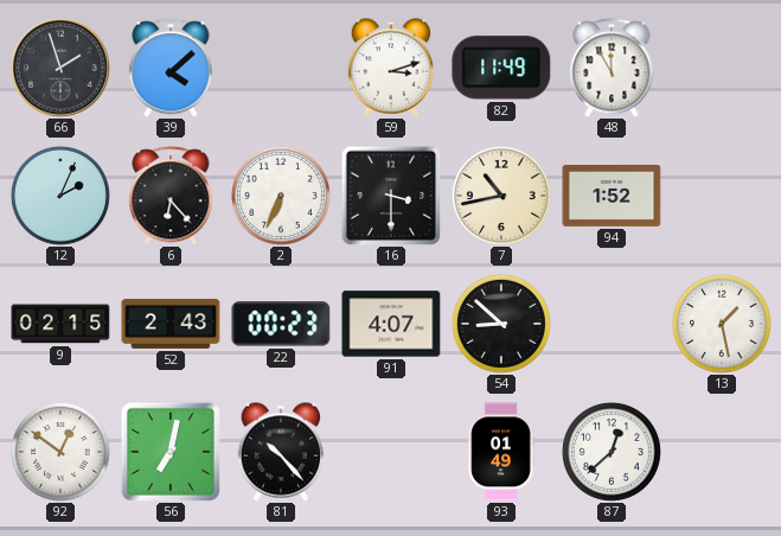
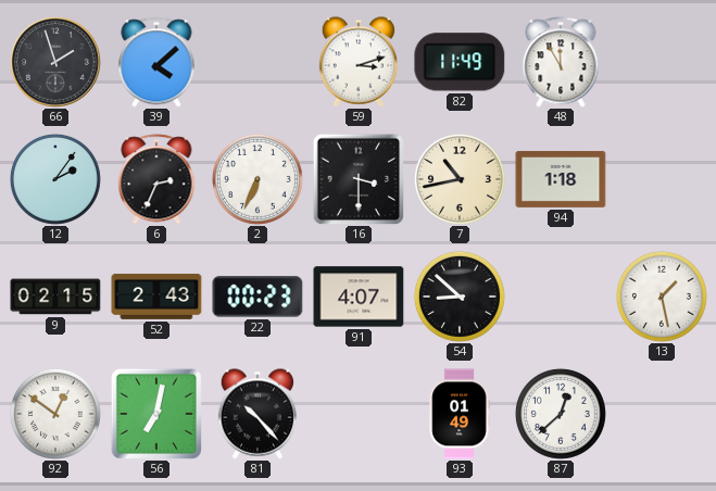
12: 2:04 -> 2:06 (55, 179)
6: 6:23 -> 2:34 (156, 179)
94: 1:52 -> 1:18 (561, 179)
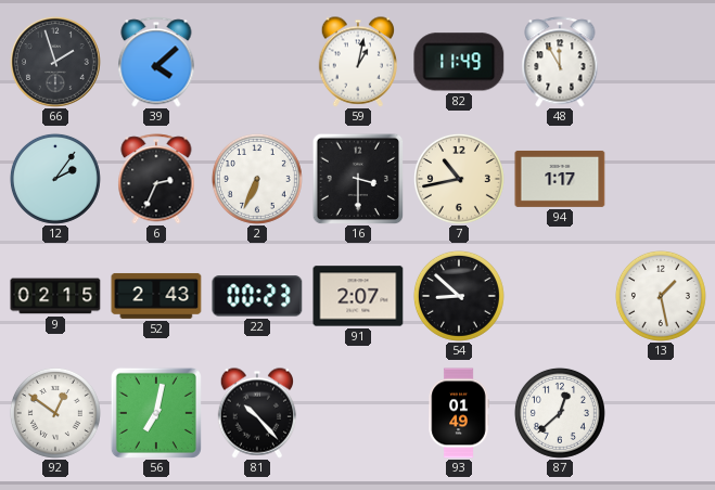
59: 3:12 -> 1:02 (358, 62)
94: 1:18 -> 1:17 (560, 179)
91: 4:07 -> 2:07 (358, 296)
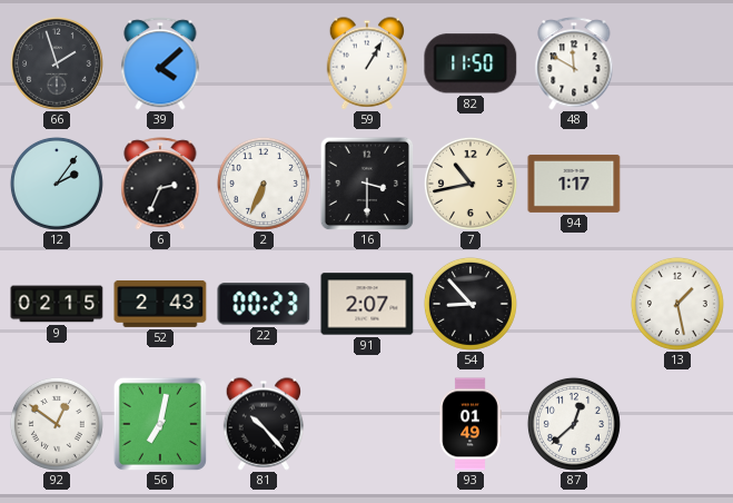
59: 1:02 -> 1:05 (367, 63)
82: 11:49 -> 11:50 (470, 63)
48: 11:55 -> 11:50 (574, 63)
54: 8:52 -> 8:53 (470, 304)
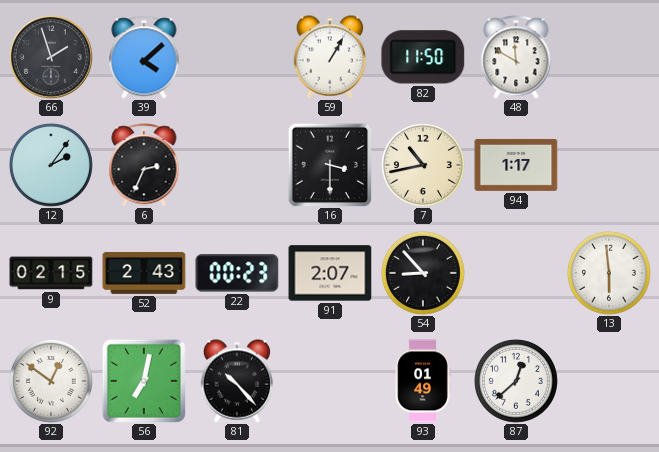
2: 6:34 -> none (264, 184)
13: 1:28 -> 5:59 (609, 273)
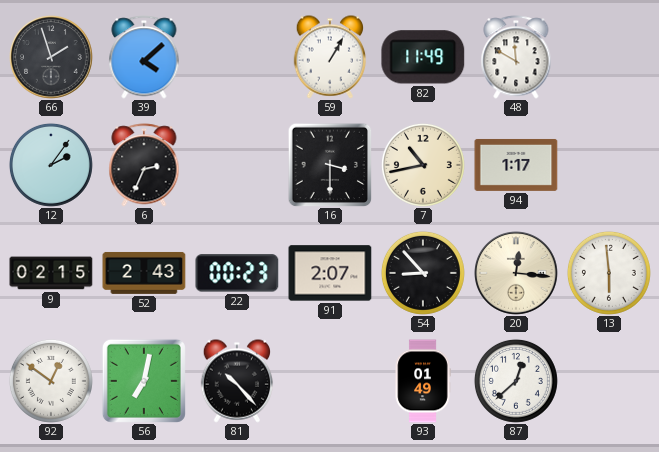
82: 11:50 -> 11:49 (423, 57)
20: none -> 12:16 (516, 273)
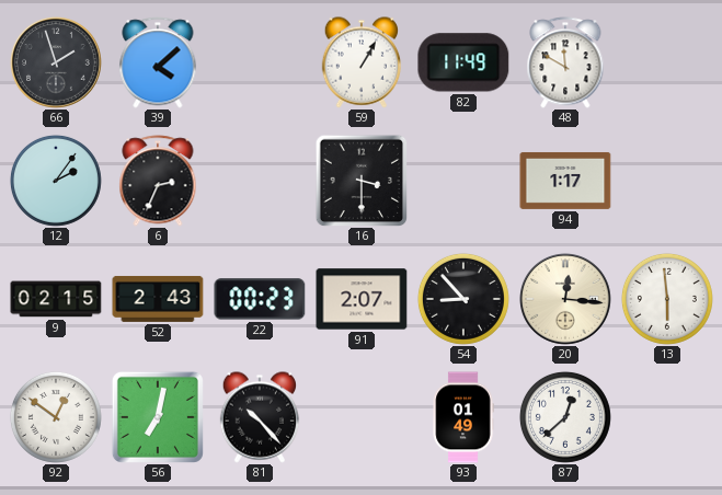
7: 10:43 -> none (423, 165)
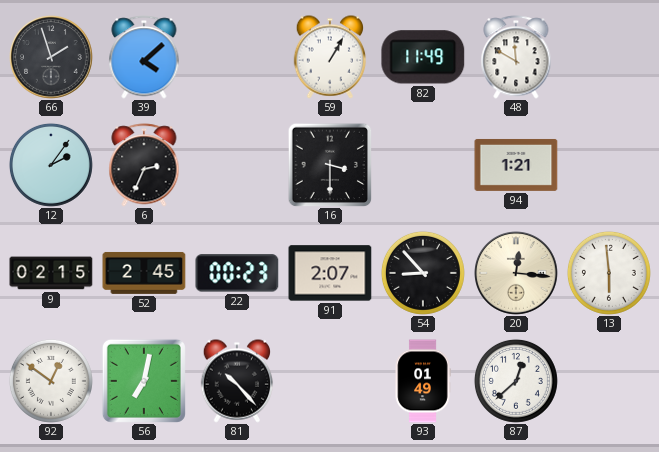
94: 1:17 -> 1:21 (516, 165)
52: 2:43 -> 2:45 (144, 273)
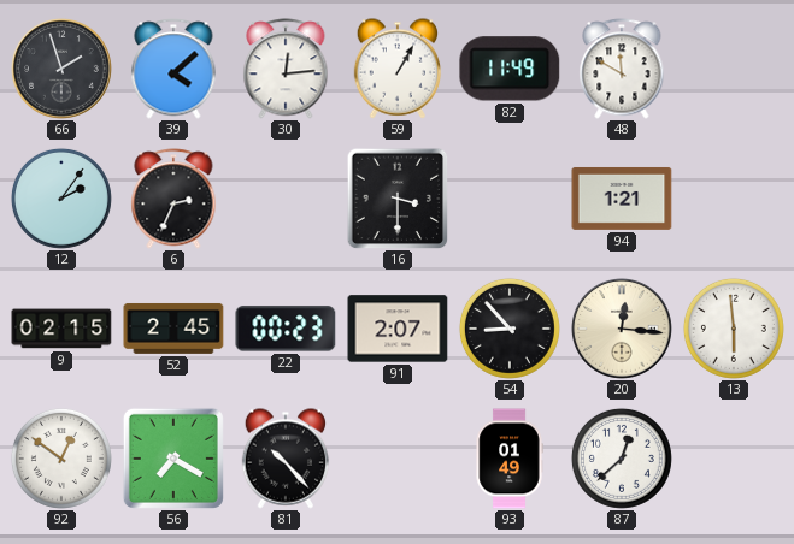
30: none -> 12:14 (286, 69)
56: 7:02 -> 7:20 (173, 459)
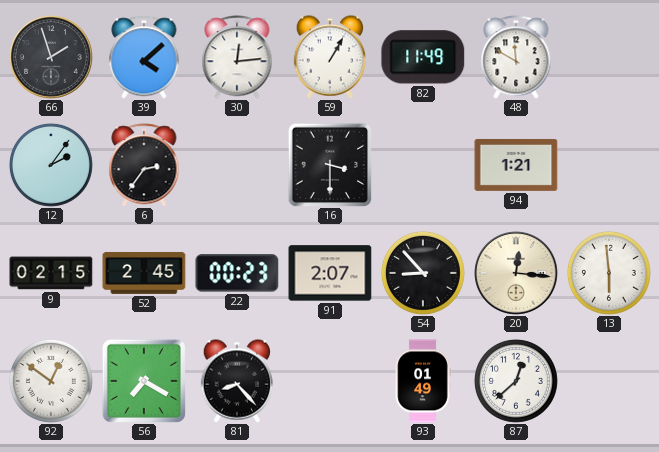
6: 2:34 -> 2:36 (144, 165)
81: 10:23 -> 8:23 (237, 381)
